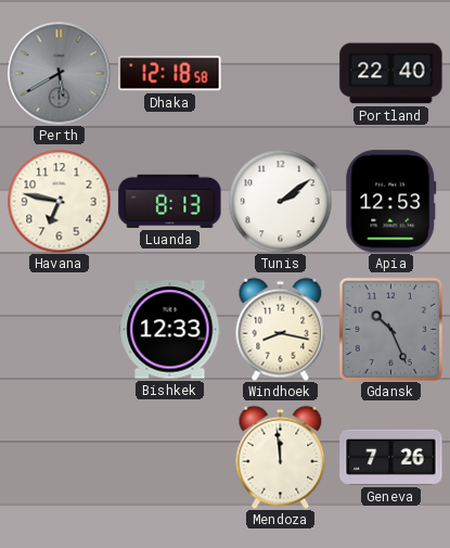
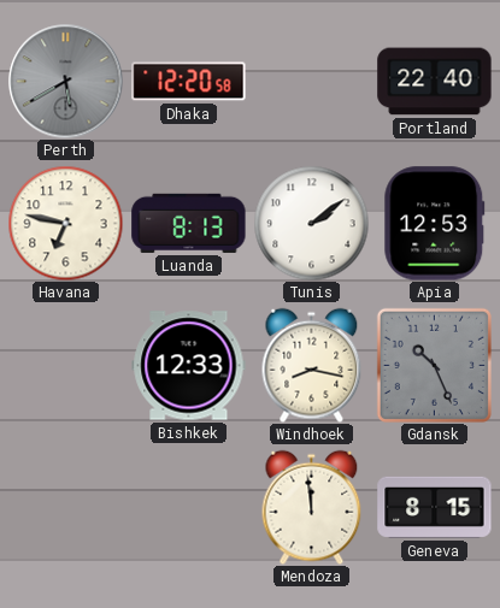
Dhaka: 12:18 -> 12:20 (189, 82)
Geneva: 7:26 -> 8:15 (435, 507)
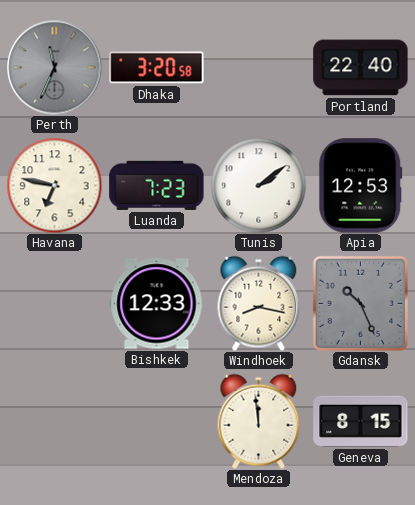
Perth: 5:40 -> 11:34 (54, 67)
Dhaka: 12:20 -> 3:20 (157, 68)
Luanda: 8:13 -> 7:23 (157, 185)
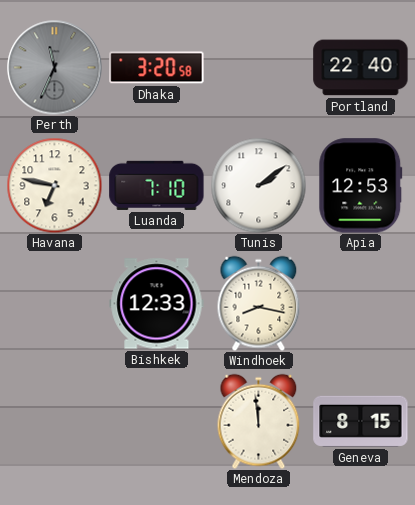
Luanda: 7:23 -> 7:10 (157, 185)
Gdansk: 10:26 -> none (360, 303)
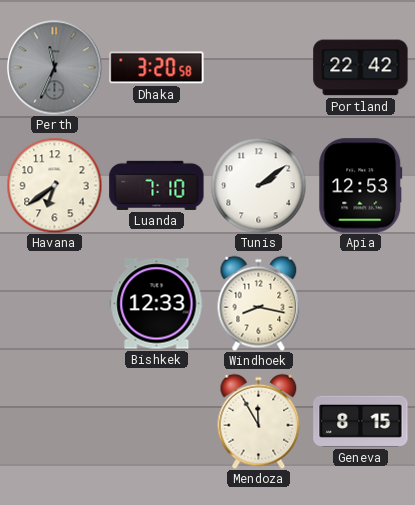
Portland: 22:40 -> 22:42 (361, 68)
Havana: 6:47 -> 6:39 (54, 185)
Mendoza: 11:59 -> 11:55 (259, 421)
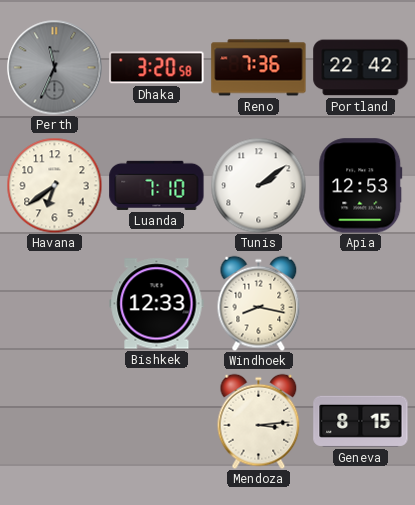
Reno: none -> 7:36 (259, 68)
Mendoza: 11:55 -> 3:14 (259, 421)
